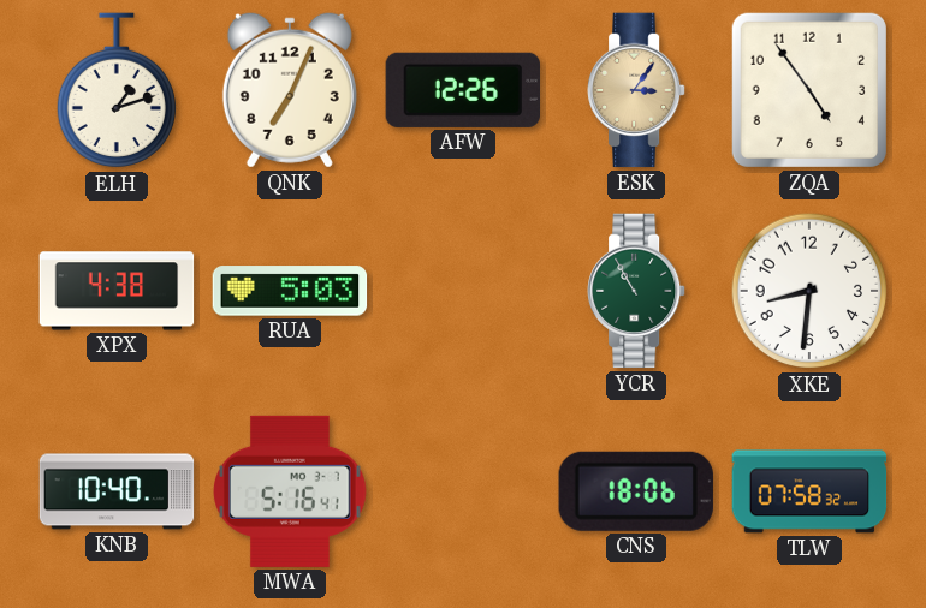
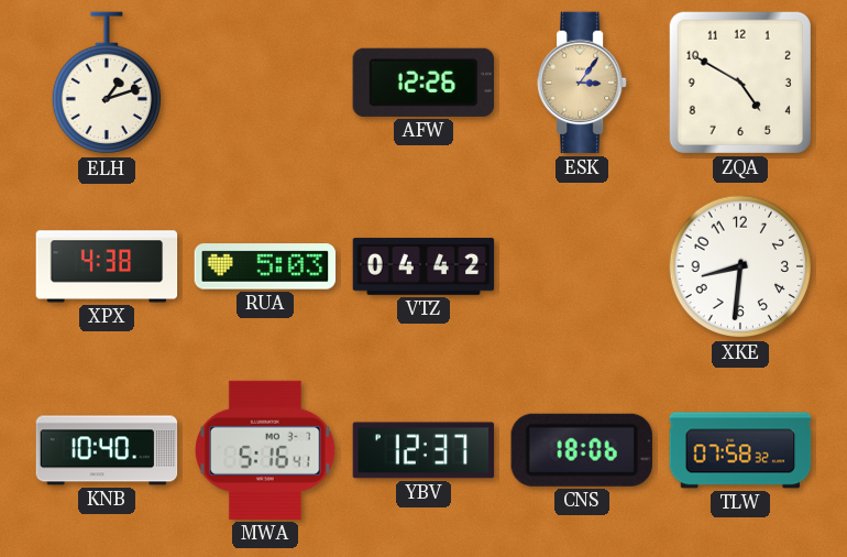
QNK: 7:04 -> none (290, 90)
ZQA: 4:54 -> 4:50 (740, 83)
VTZ: none -> 04:42 (424, 266)
YCR: 10:55 -> none (637, 291)
YBV: none -> 12:37 (424, 450)
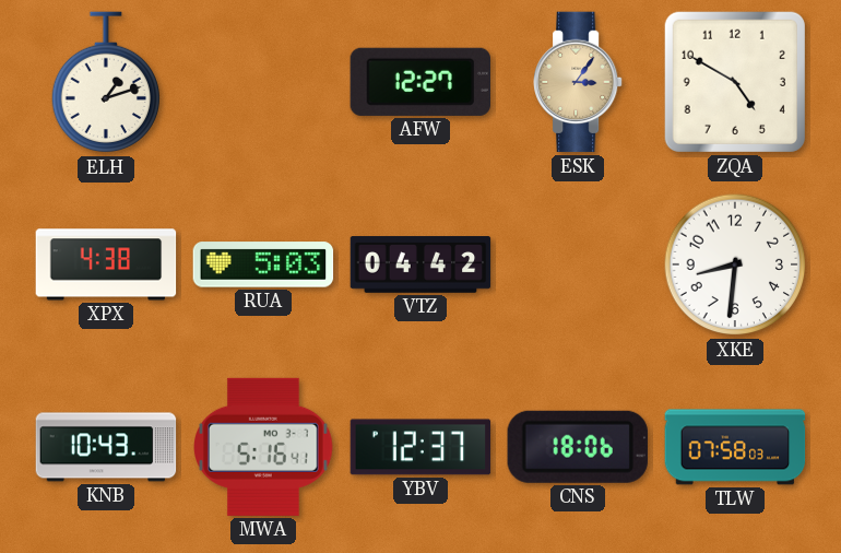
AFW: 12:26 -> 12:27 (419, 82)
KNB: 10:40 -> 10:43 (106, 447)
TLW: 07:58:32 -> 07:58:03 (735, 447)
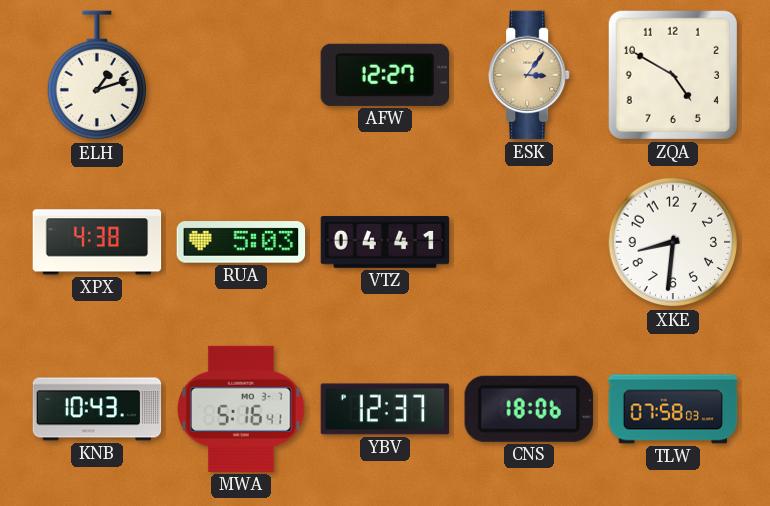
VTZ: 04:42 -> 04:41 (385, 242)
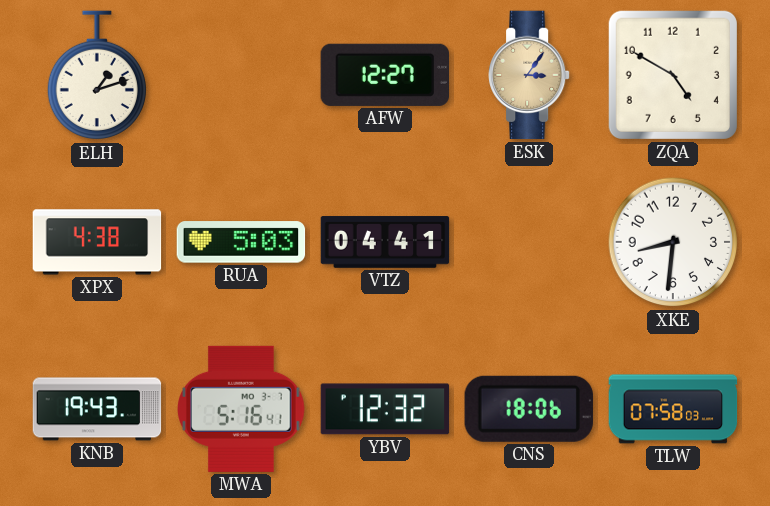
KNB: 10:43 -> 19:43 (97, 409)
YBV: 12:37 -> 12:32 (385, 409)
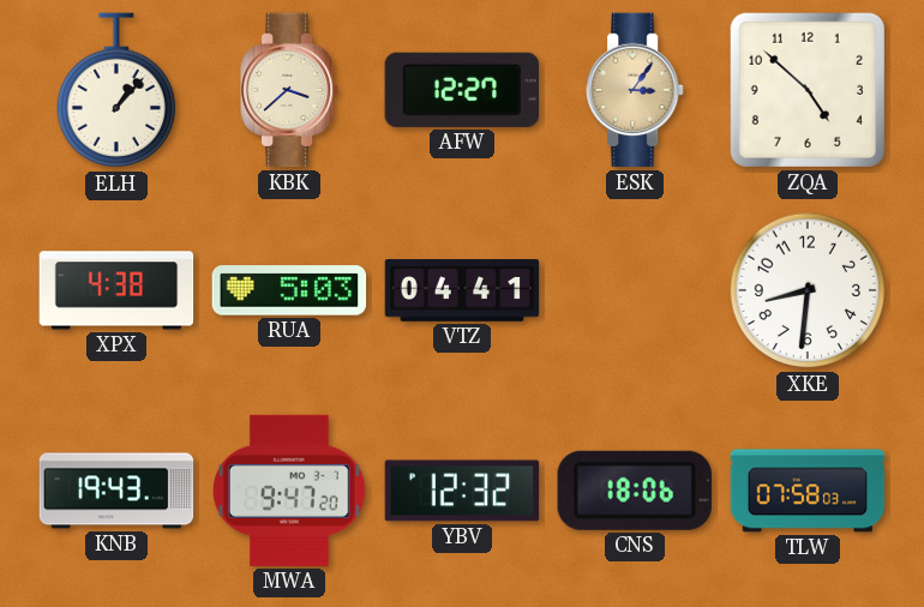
ELH: 1:12 -> 1:07 (115, 91)
KBK: none -> 3:38 (290, 90)
ZQA: 4:50 -> 4:52 (808, 90)
MWA: 5:16 -> 9:47 (290, 491)
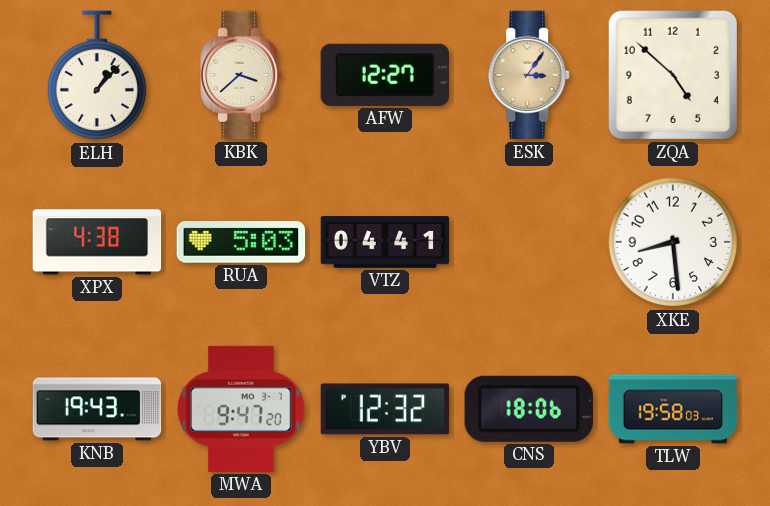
XKE: 8:31 -> 8:29 (673, 242)
TLW: 07:58 -> 19:58 (673, 409)
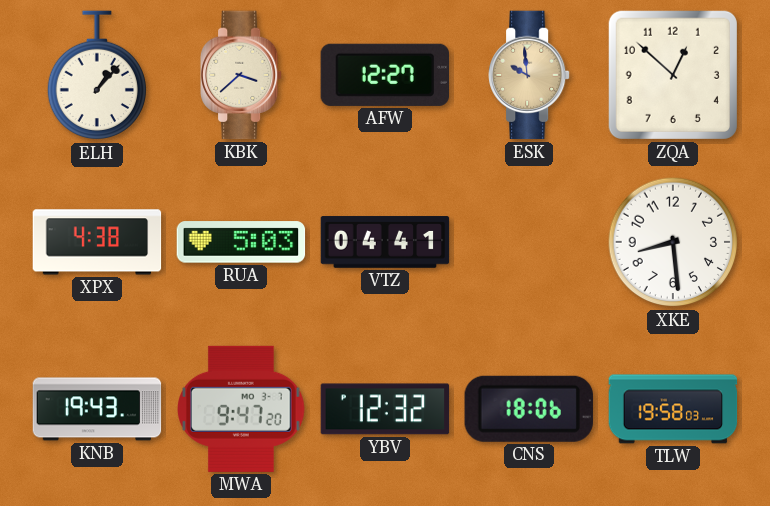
ESK: 3:06 -> 9:59 (530, 75)
ZQA: 4:52 -> 12:52 (673, 75)
